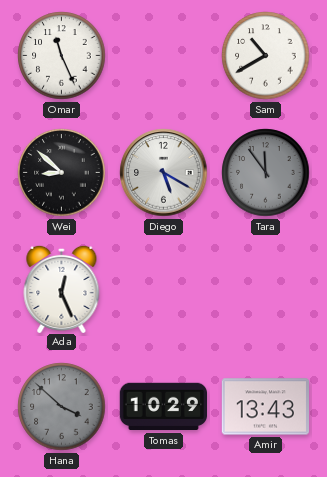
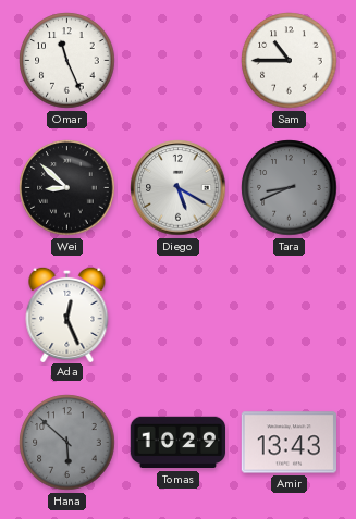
Sam: 10:40 -> 10:45 (290, 61)
Tara: 11:54 -> 8:41 (290, 188)
Hana: 3:52 -> 5:52 (67, 443)
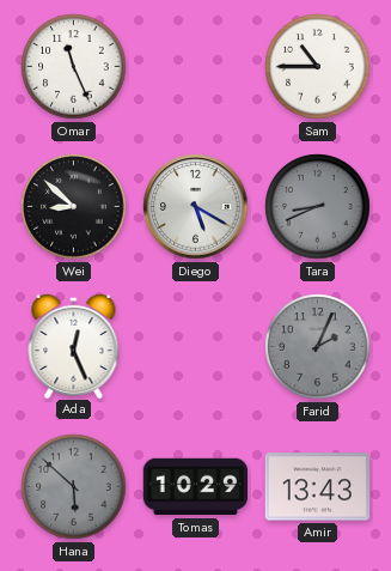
Farid: none -> 2:04 (318, 347)
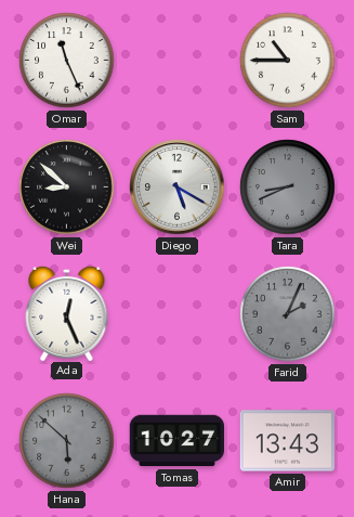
Tomas: 10:29 -> 10:27 (176, 441)
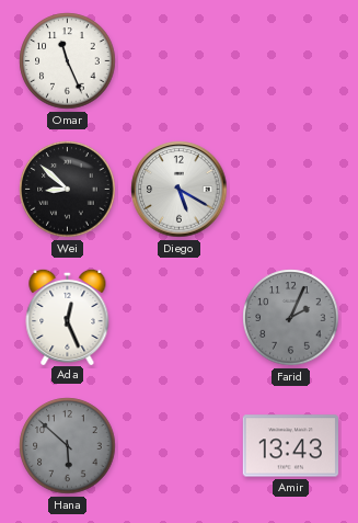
Sam: 10:45 -> none (288, 61)
Tara: 8:41 -> none (288, 188)
Tomas: 10:27 -> none (176, 441)
